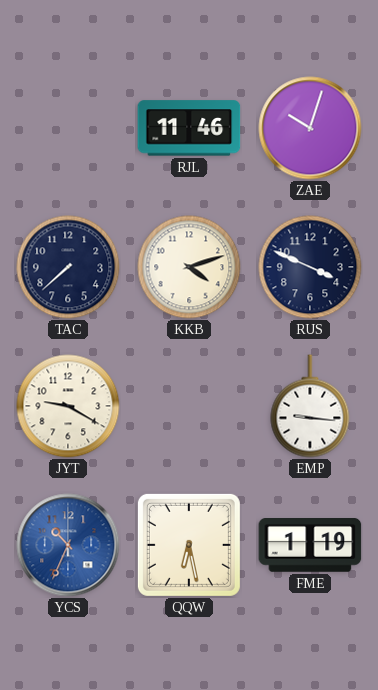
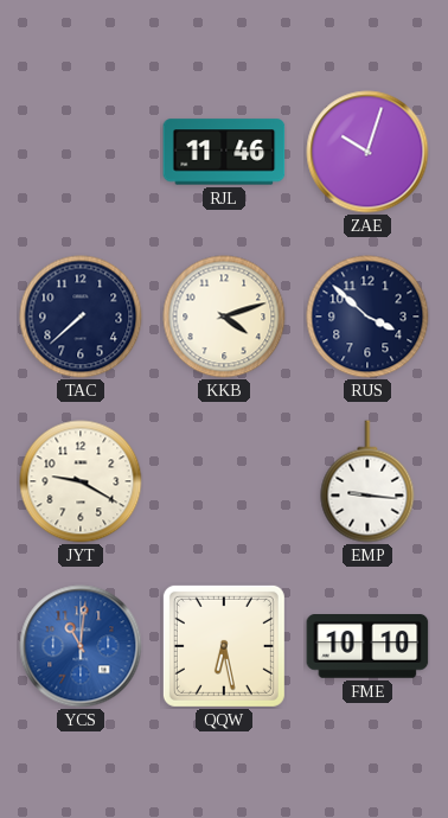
RUS: 3:49 -> 3:52 (367, 317)
YCS: 10:34 -> 11:01 (81, 646)
FME: 1:19 -> 10:10 (367, 647)
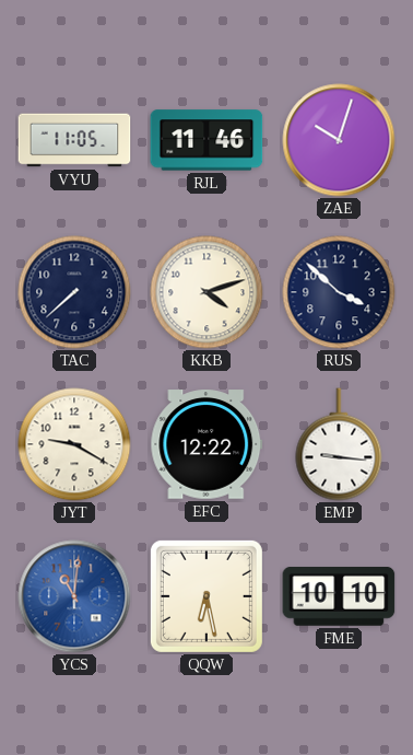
VYU: none -> 11:05 (74, 140)
EFC: none -> 12:22 (206, 444)
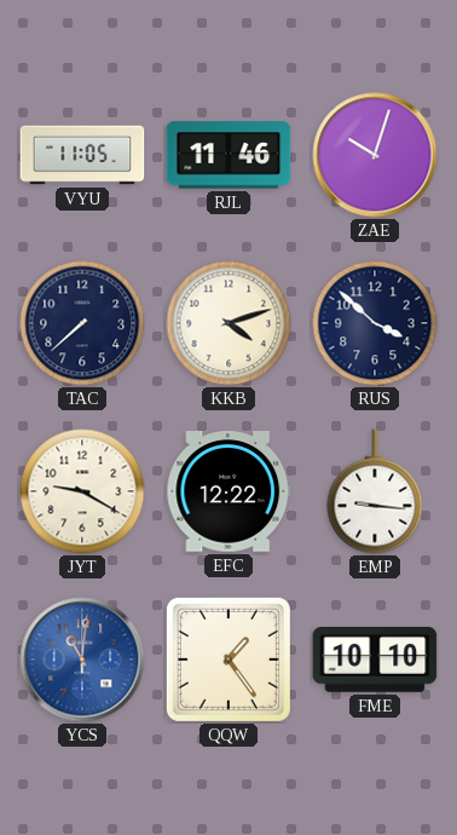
QQW: 6:28 -> 1:24 (228, 660)
